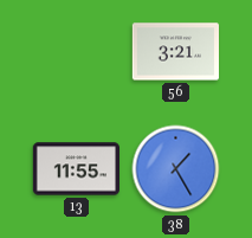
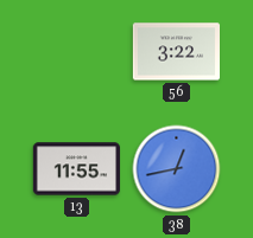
56: 3:21 -> 3:22 (176, 52)
38: 1:25 -> 12:43 (177, 169)
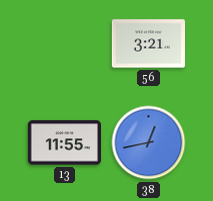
56: 3:22 -> 3:21 (148, 44)
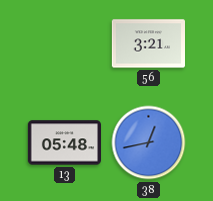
13: 11:55 -> 05:48 (64, 143)
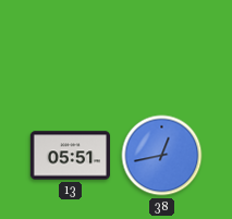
56: 3:21 -> none (148, 44)
13: 05:48 -> 05:51 (70, 156)
